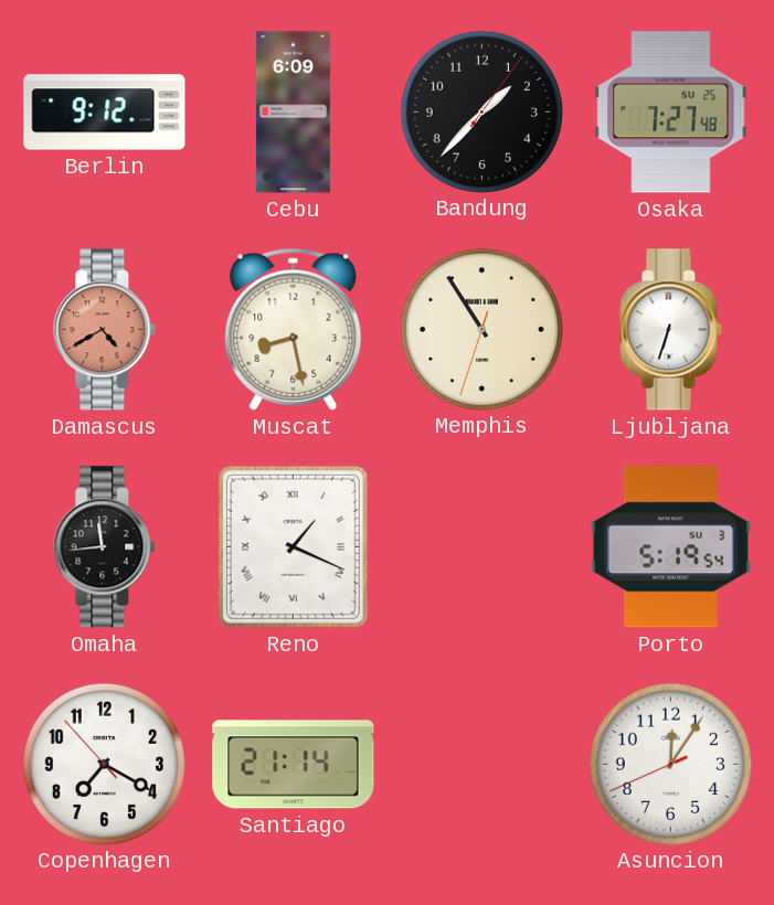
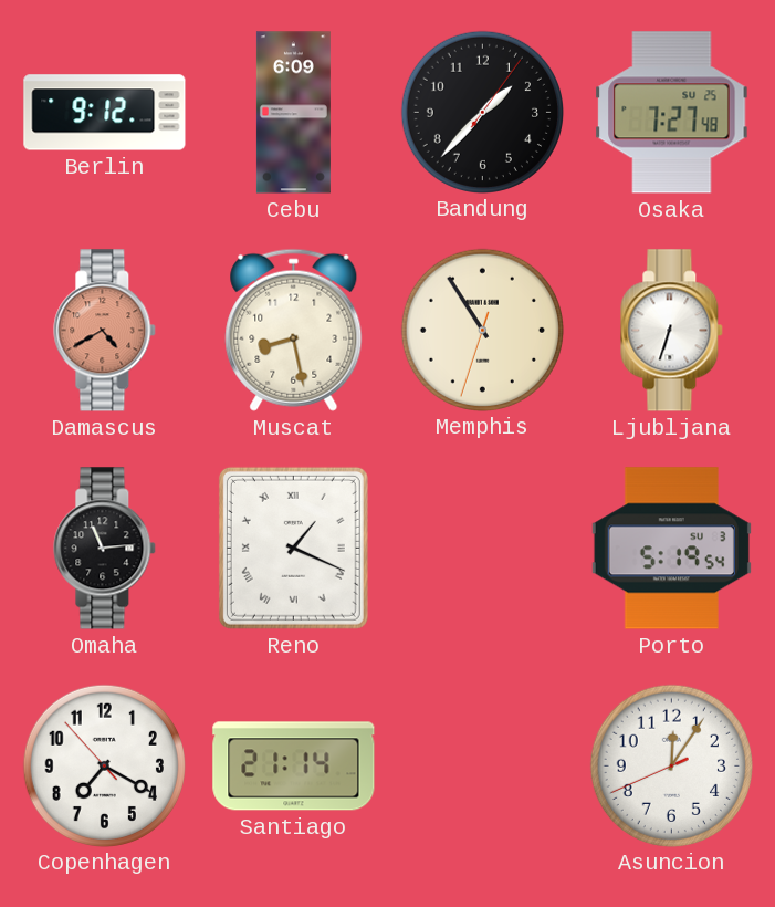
Omaha: 11:44 -> 11:14 (105, 549)
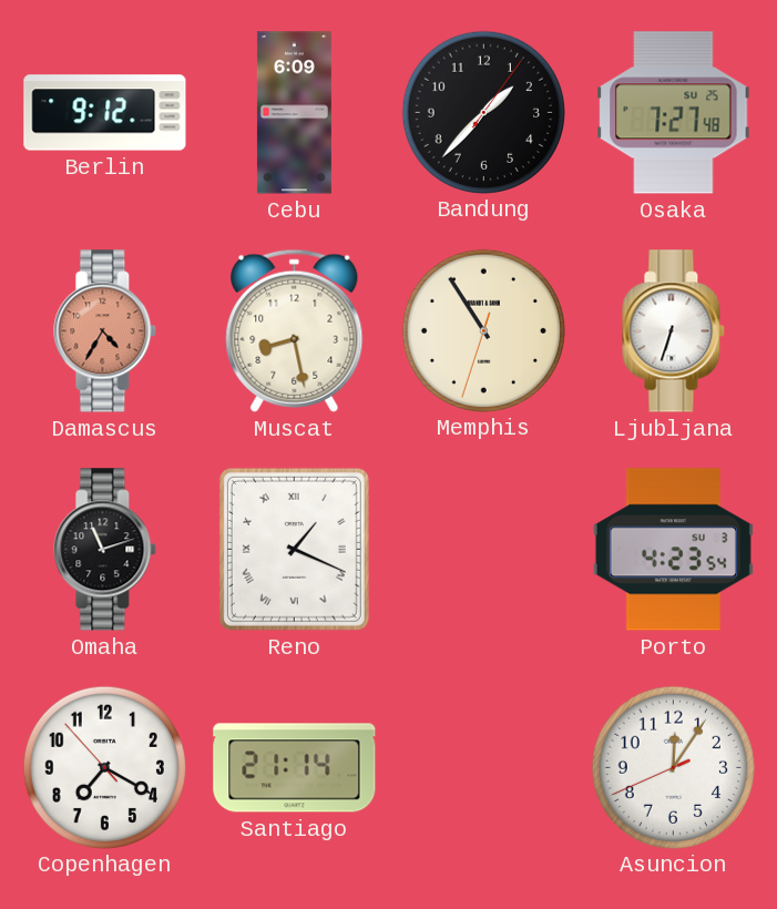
Damascus: 4:40 -> 4:35 (105, 331)
Omaha: 11:14 -> 11:12 (105, 550)
Porto: 5:19 -> 4:23 (673, 550)
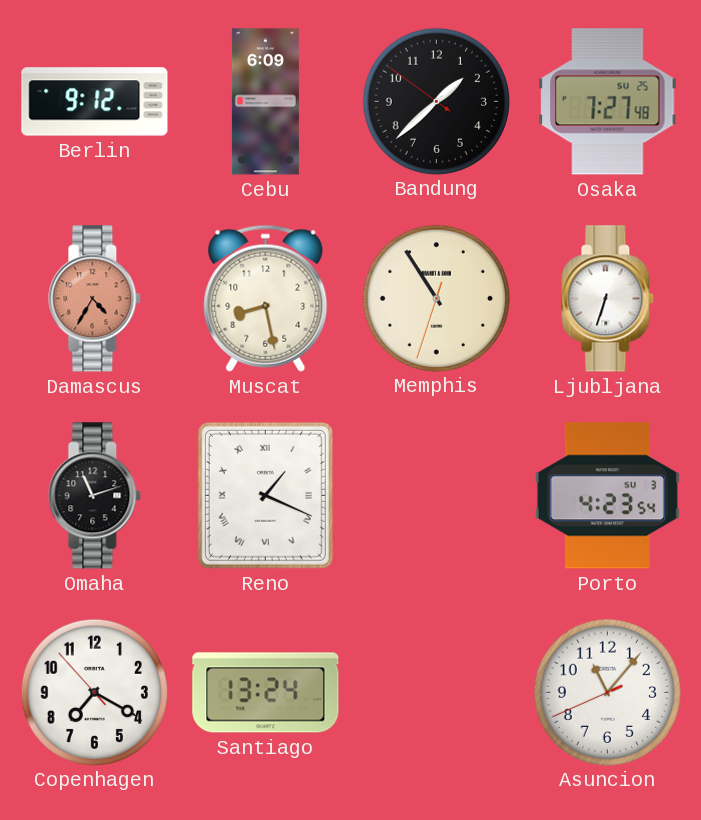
Bandung: 1:37:06 -> 1:37:51 (436, 101)
Santiago: 21:14 -> 13:24 (266, 693)
Asuncion: 12:05 -> 11:06 (607, 692)
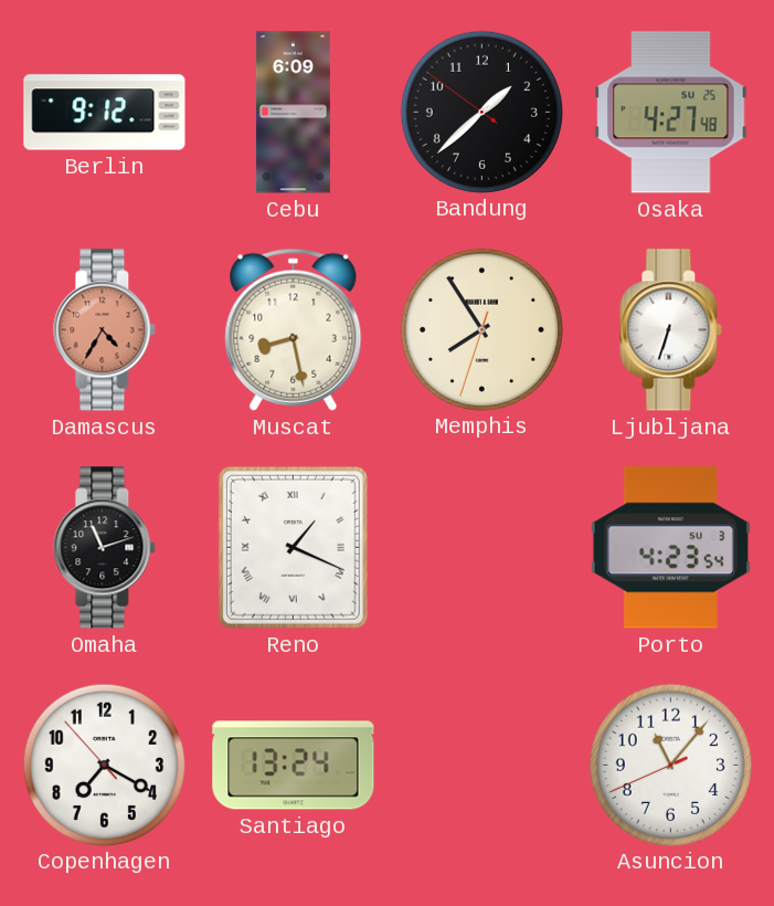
Osaka: 7:27 -> 4:27 (671, 113)
Memphis: 10:54 -> 7:54 (481, 329)
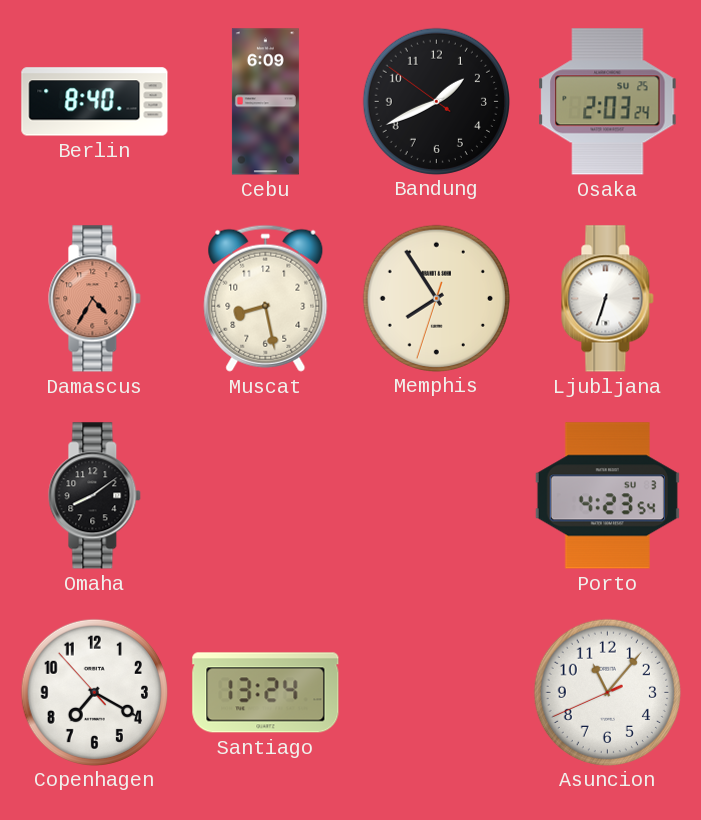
Berlin: 9:12 -> 8:40 (95, 102)
Bandung: 1:37 -> 1:40 (436, 101)
Osaka: 4:27 -> 2:03 (608, 102)
Omaha: 11:12 -> 8:09 (95, 496)
Reno: 1:19 -> none (293, 547)
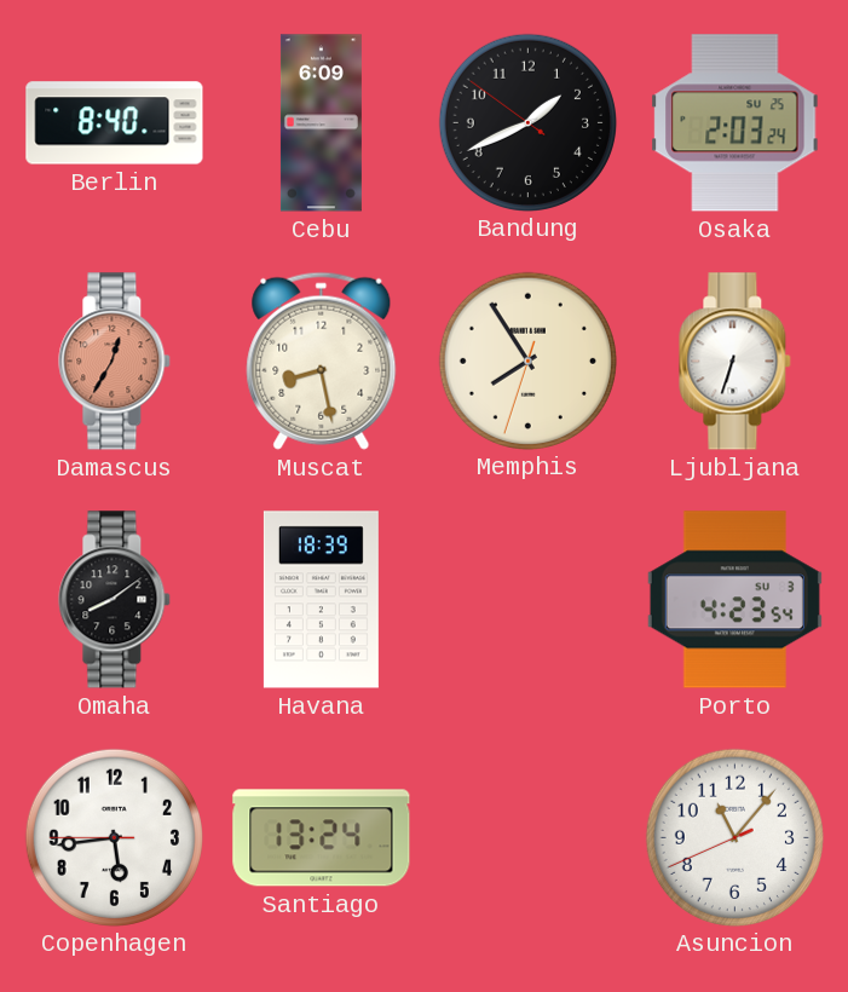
Damascus: 4:35 -> 12:35 (115, 362)
Havana: none -> 18:39 (321, 600)
Copenhagen: 7:19 -> 5:43 (114, 837)
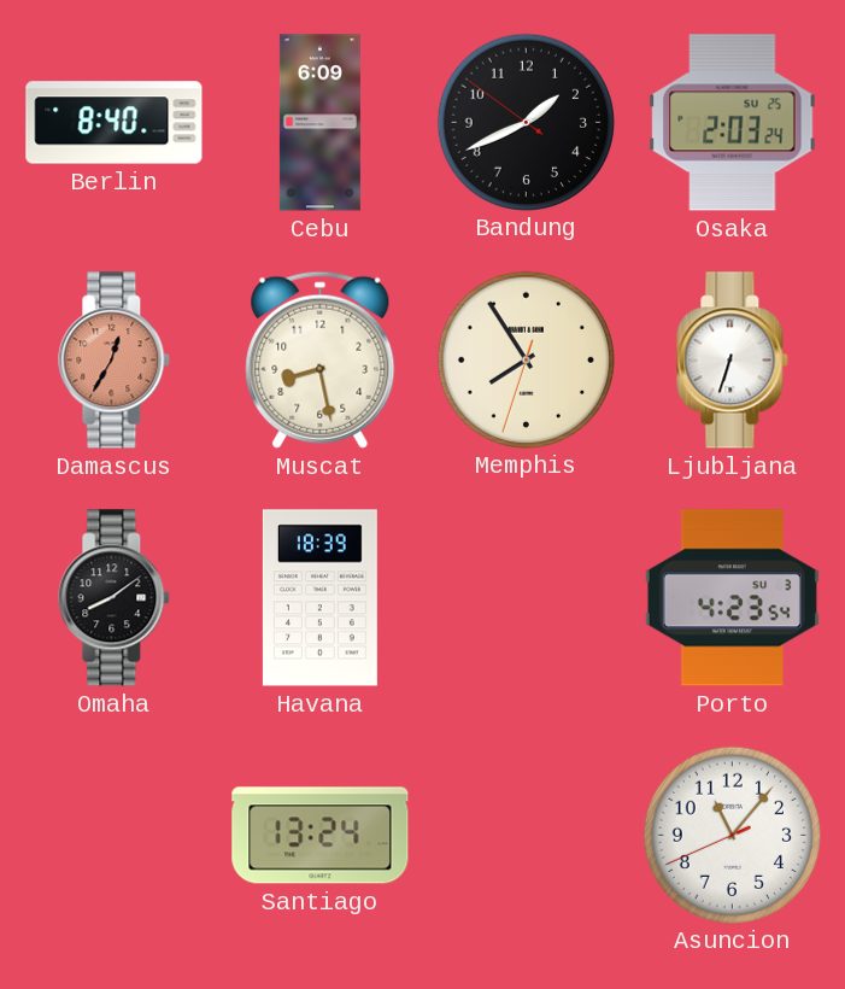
Copenhagen: 5:43 -> none (114, 837)
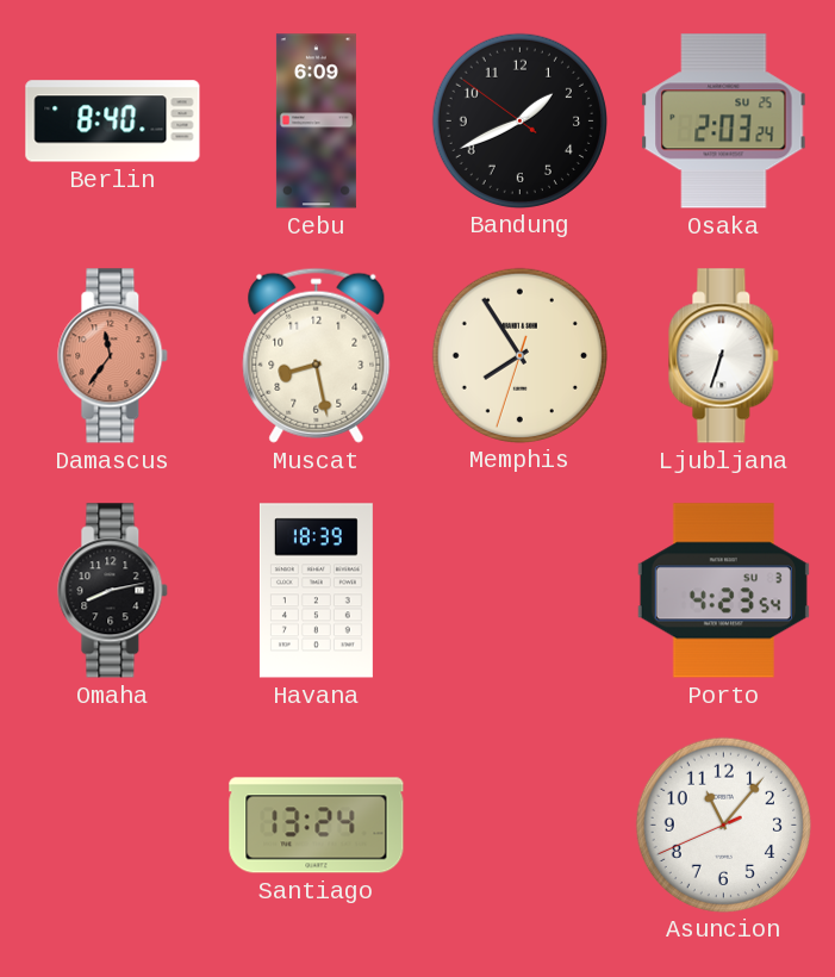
Damascus: 12:35 -> 11:36 (113, 356)
Omaha: 8:09 -> 8:13 (113, 591)
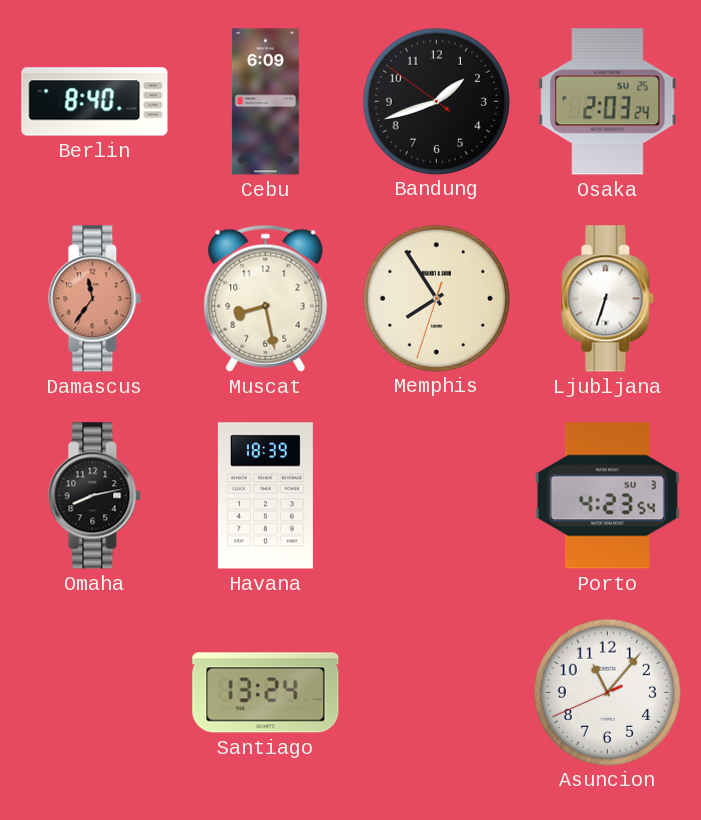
Bandung: 1:40 -> 1:41 (436, 101)
